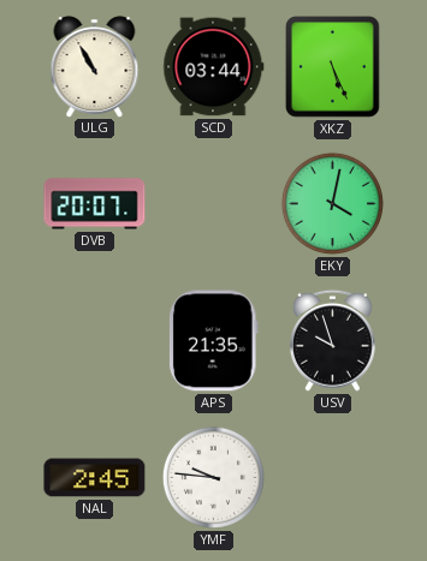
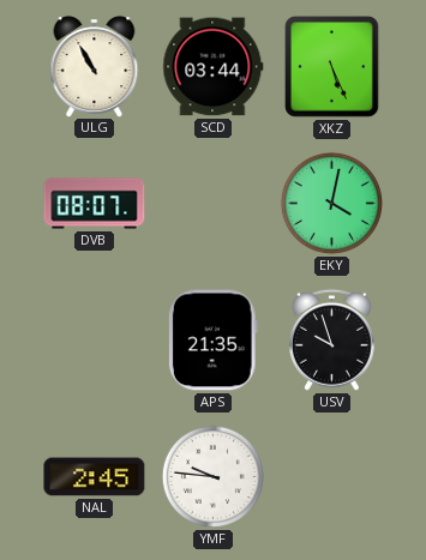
DVB: 20:07 -> 08:07 (95, 204)
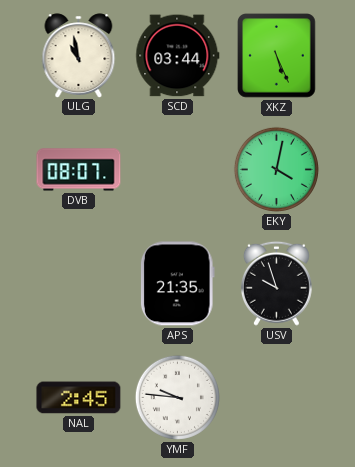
ULG: 10:55 -> 10:58 (79, 55)
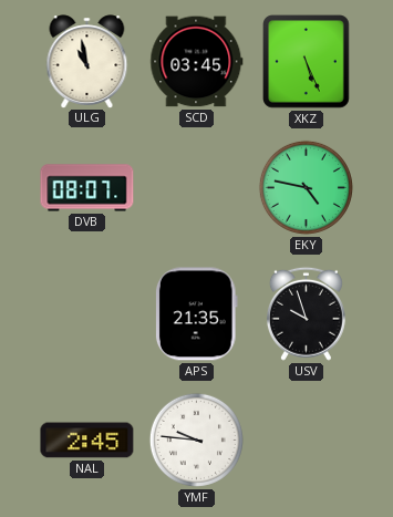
SCD: 03:44 -> 03:45 (197, 62)
EKY: 4:02 -> 4:47 (306, 187)
